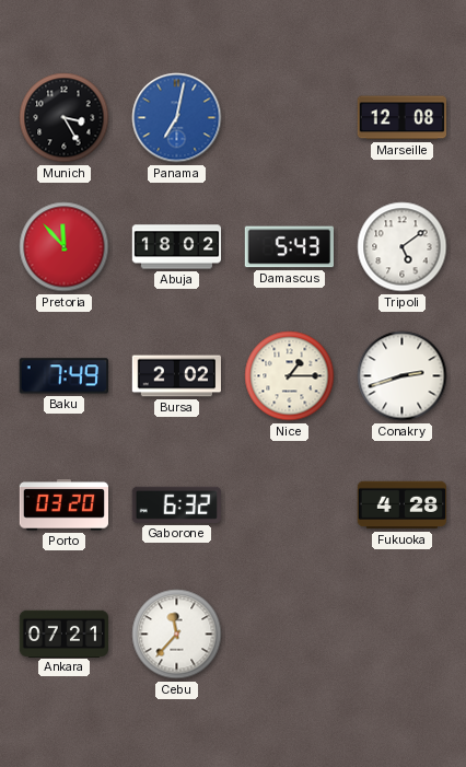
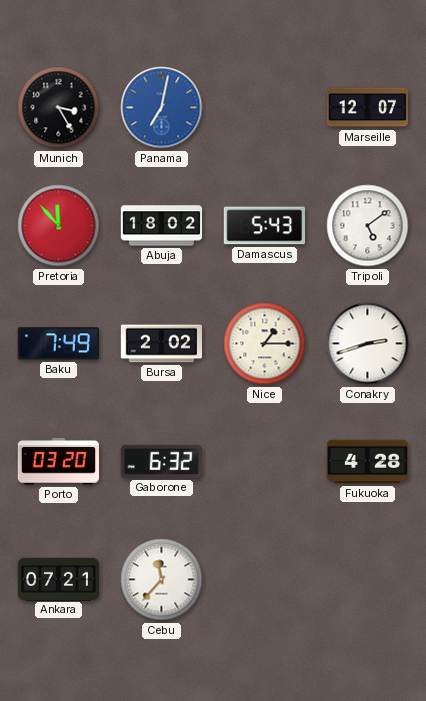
Marseille: 12:08 -> 12:07 (367, 108)
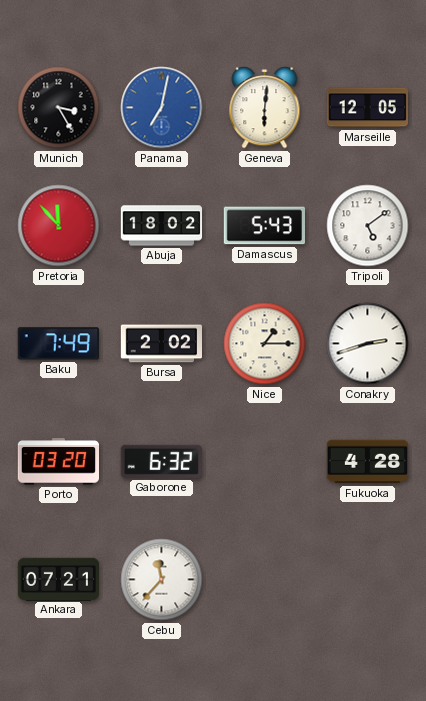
Geneva: none -> 6:01 (265, 108)
Marseille: 12:07 -> 12:05 (367, 108)
